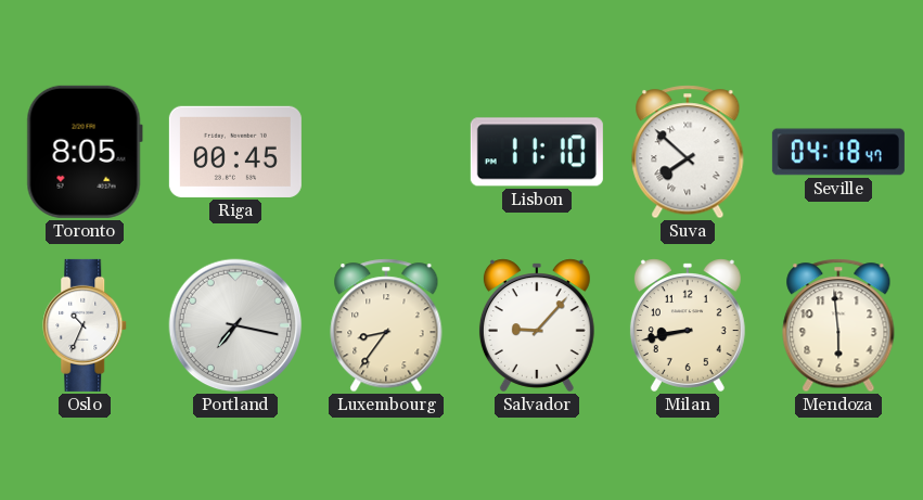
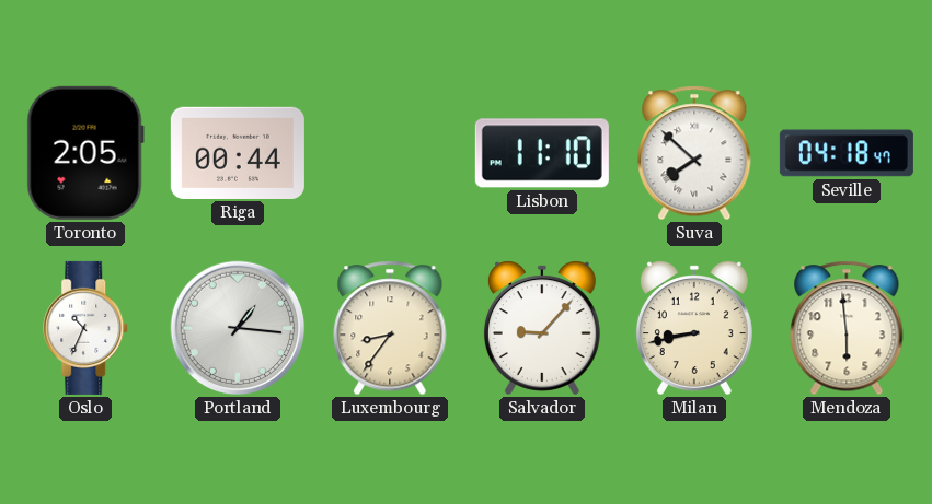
Toronto: 8:05 -> 2:05 (85, 153)
Riga: 00:45 -> 00:44 (238, 153)
Portland: 7:17 -> 1:16 (238, 328)
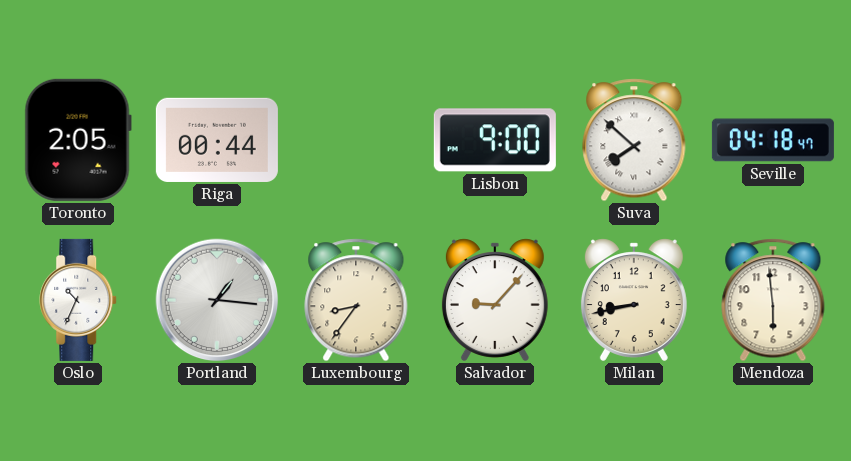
Lisbon: 11:10 -> 9:00 (495, 140)
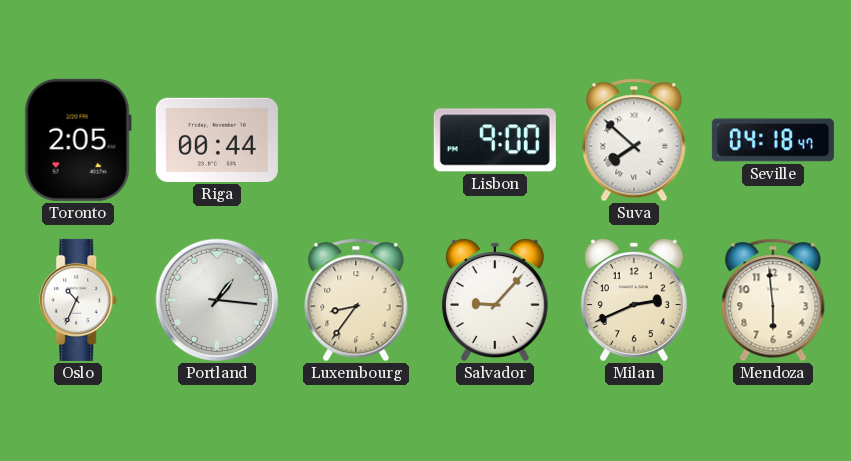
Milan: 8:43 -> 2:41 (634, 300)
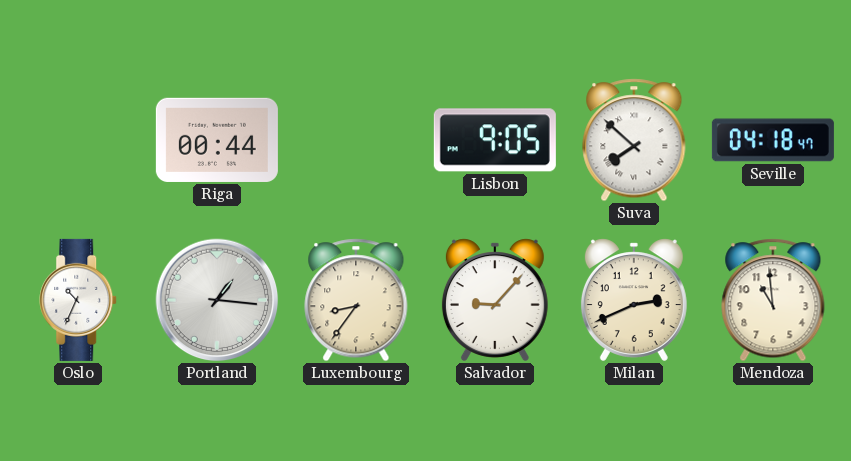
Toronto: 2:05 -> none (78, 140)
Lisbon: 9:00 -> 9:05 (495, 140)
Mendoza: 5:59 -> 10:59 (773, 300)
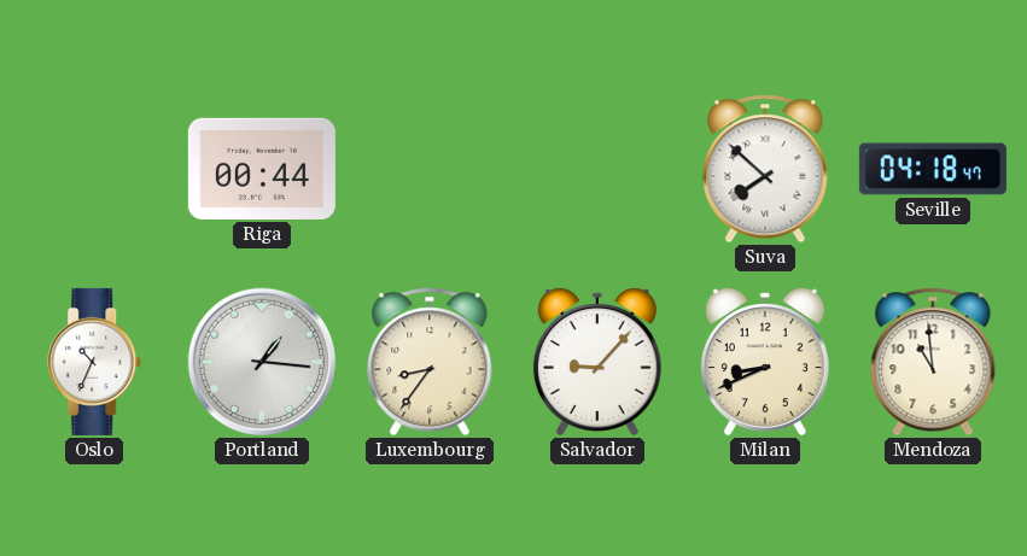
Lisbon: 9:05 -> none (495, 140)
Milan: 2:41 -> 8:41 (765, 362)
